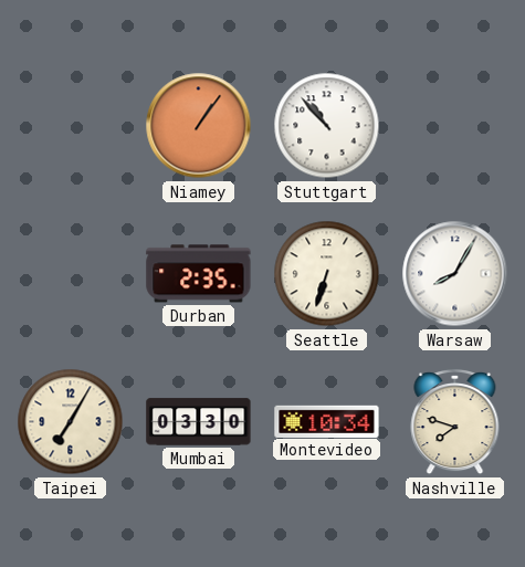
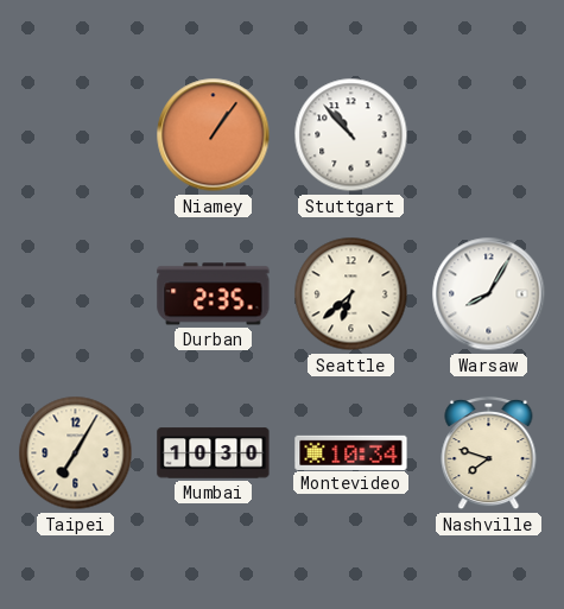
Seattle: 6:33 -> 6:38 (351, 294)
Mumbai: 03:30 -> 10:30 (214, 453)
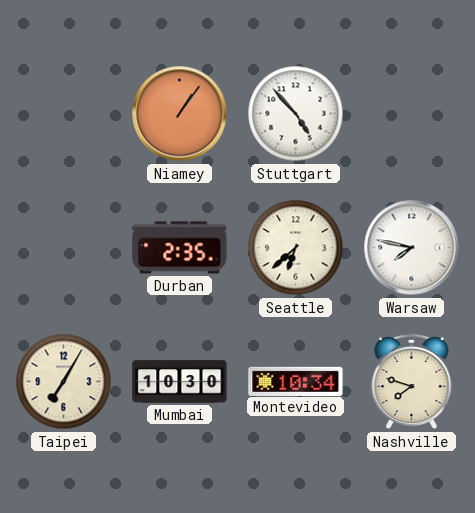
Stuttgart: 10:53 -> 4:53 (296, 114)
Warsaw: 8:05 -> 7:47 (412, 248)
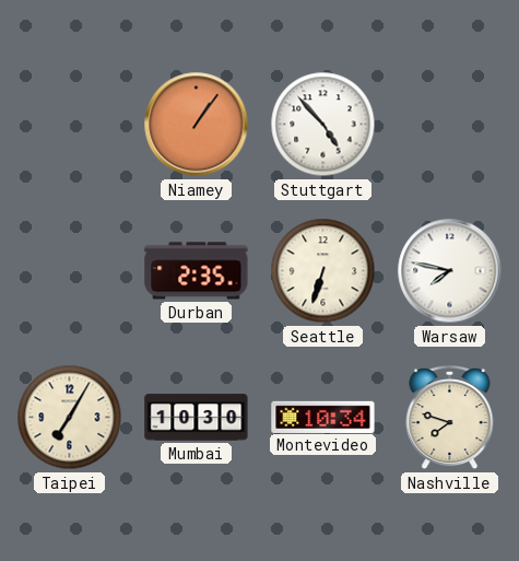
Seattle: 6:38 -> 6:33 (323, 271)
